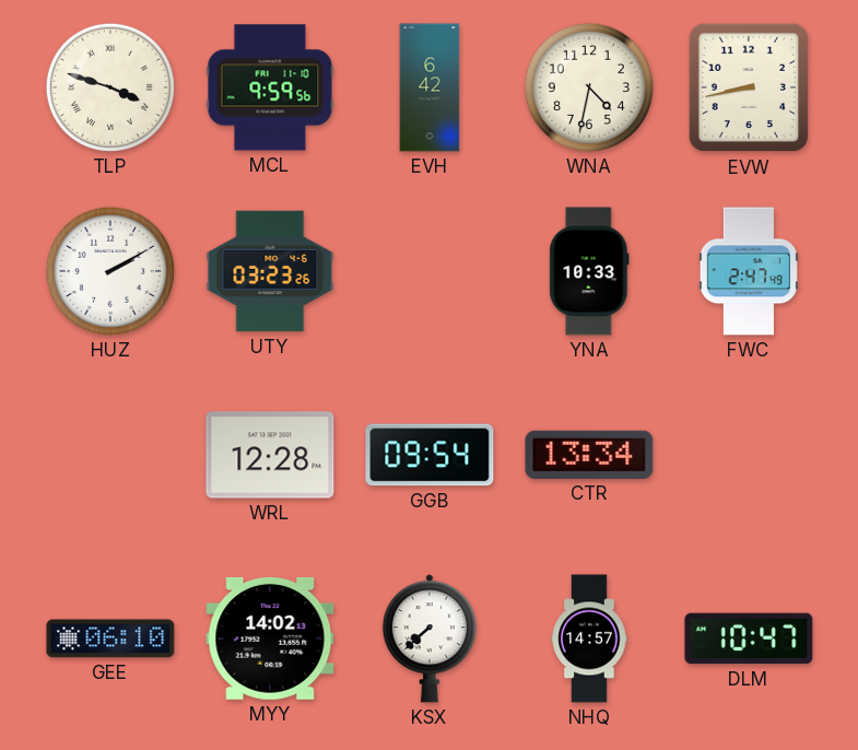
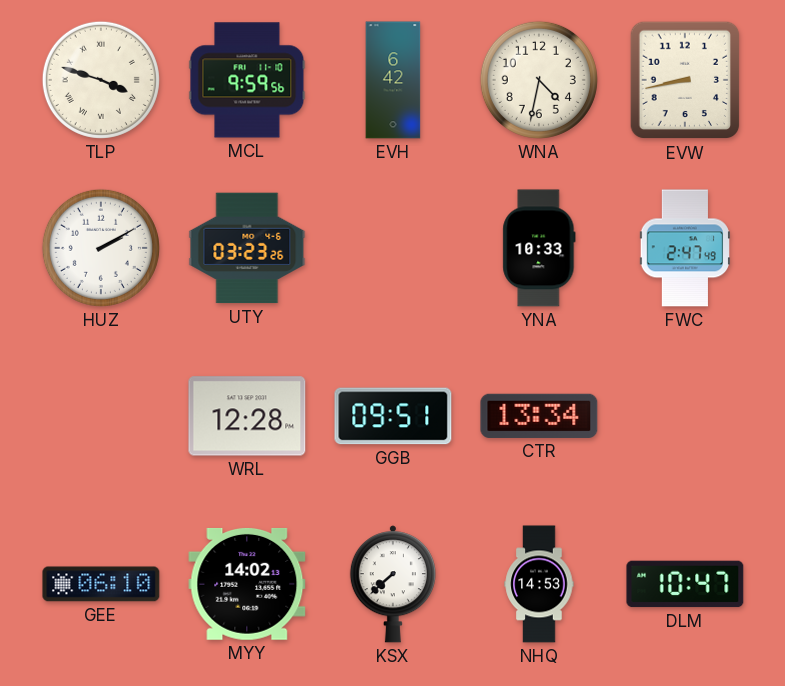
GGB: 09:54 -> 09:51 (393, 416)
NHQ: 14:57 -> 14:53 (539, 584)
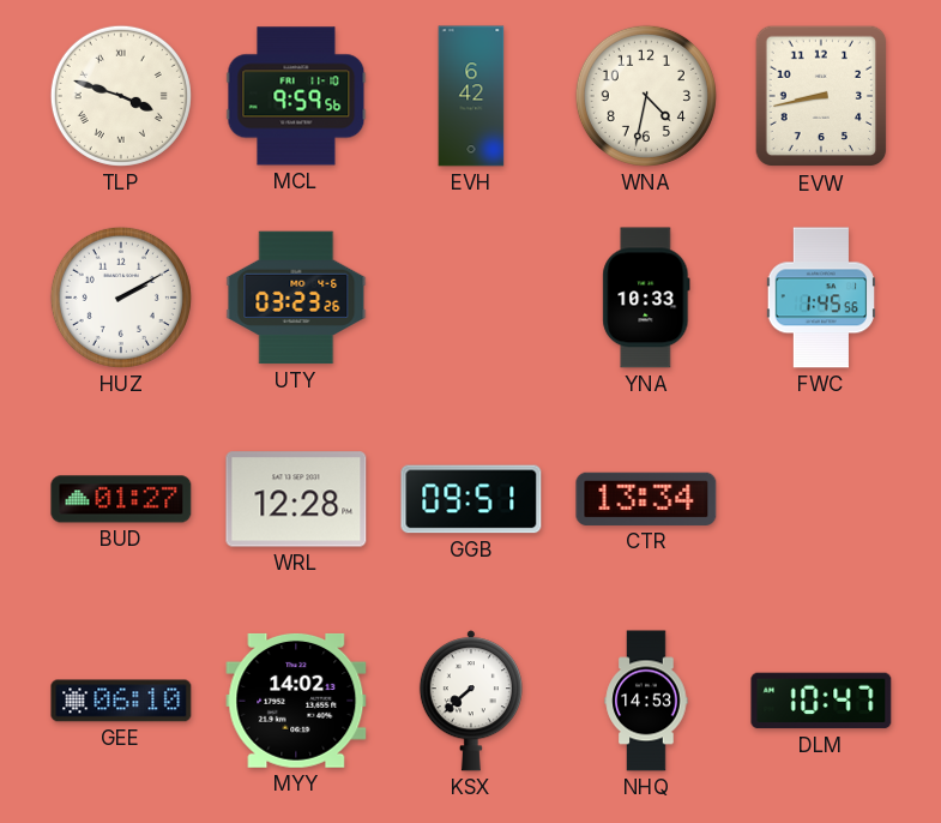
FWC: 2:47 -> 1:45 (821, 298)
BUD: none -> 01:27 (121, 499)
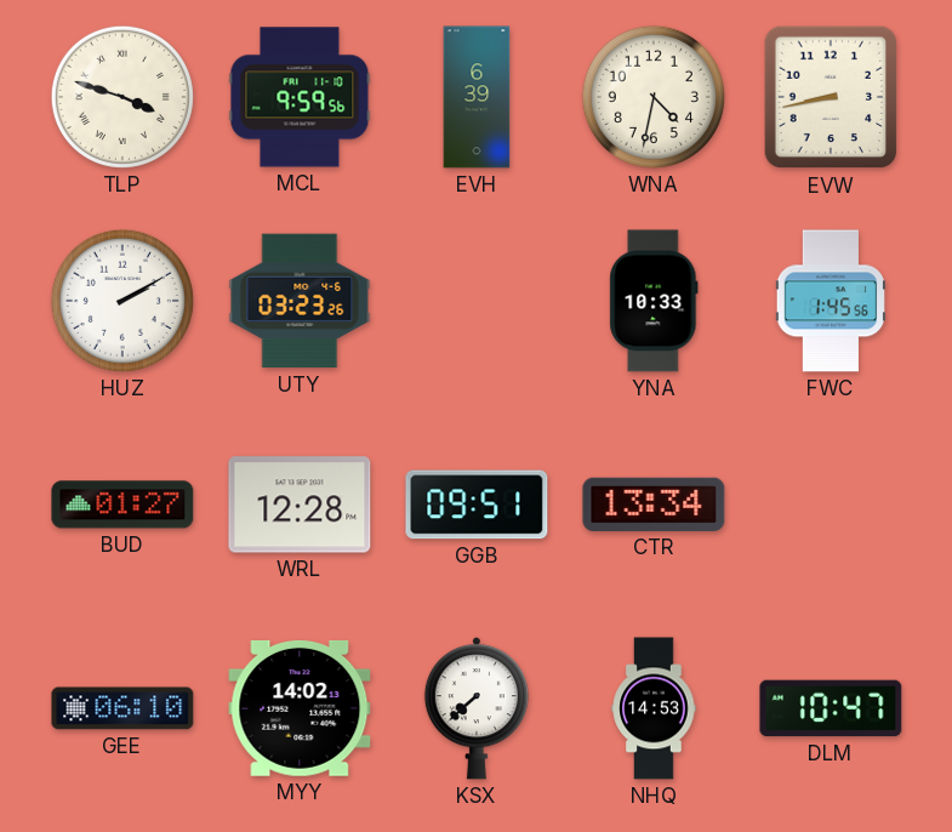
EVH: 6:42 -> 6:39 (477, 97)
